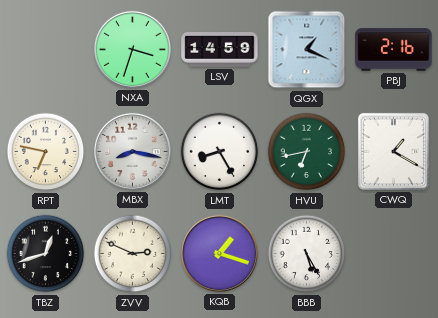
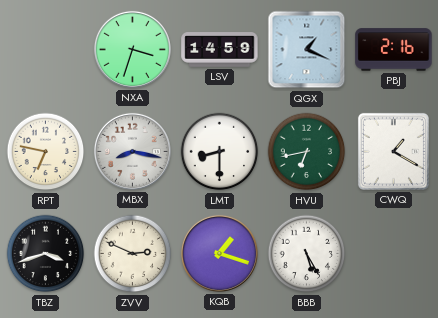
LMT: 8:25 -> 8:30 (220, 152)
TBZ: 12:42 -> 3:42 (46, 254)
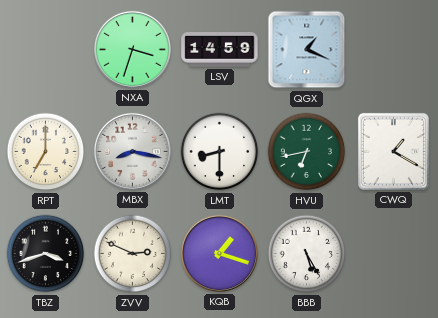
PBJ: 2:16 -> none (394, 50)
RPT: 6:47 -> 7:00 (46, 152)
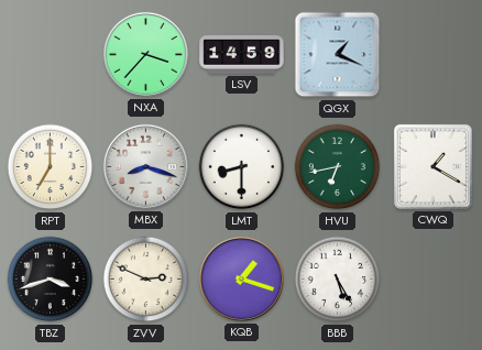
NXA: 3:33 -> 3:37 (145, 54)
MBX: 8:17 -> 8:18 (145, 166)
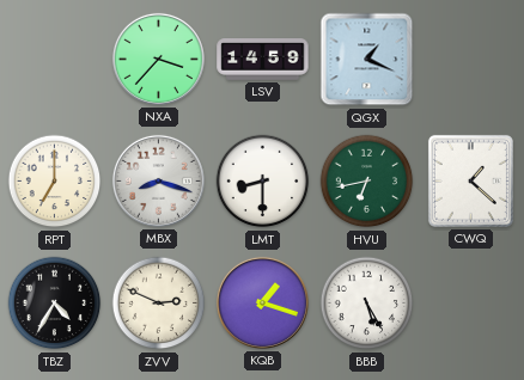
CWQ: 1:20 -> 1:22 (470, 180)
TBZ: 3:42 -> 4:35 (55, 304)
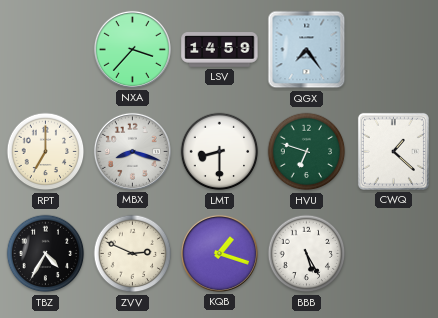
QGX: 1:19 -> 7:24 (307, 50)
HVU: 6:43 -> 6:48 (307, 152)
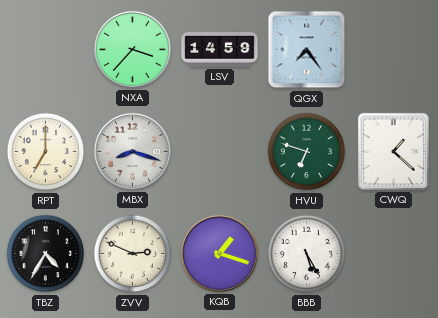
LMT: 8:30 -> none (220, 152)
